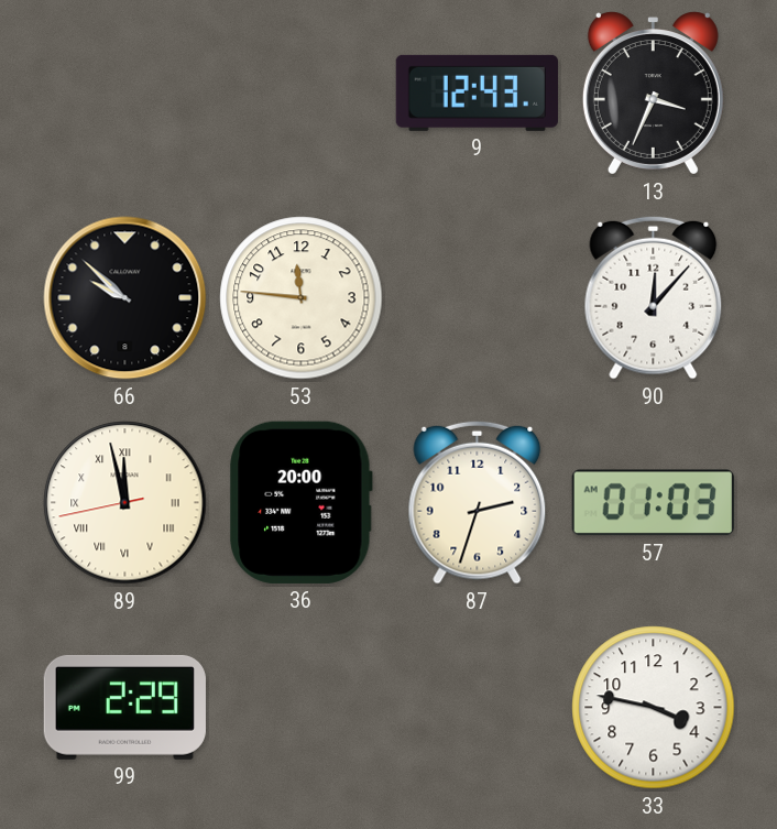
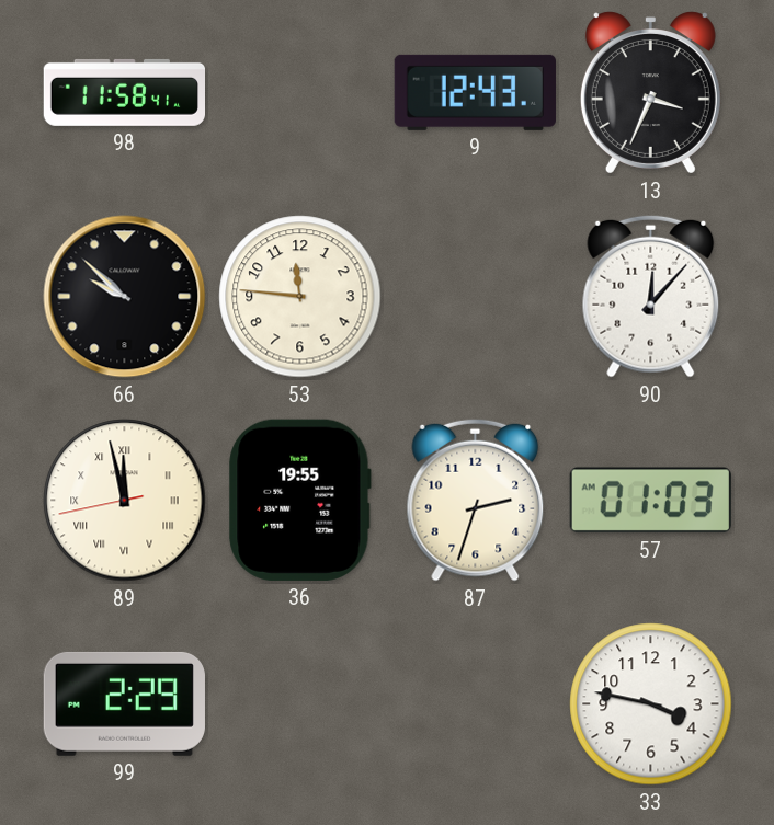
98: none -> 11:58 (124, 92)
36: 20:00 -> 19:55 (300, 500)
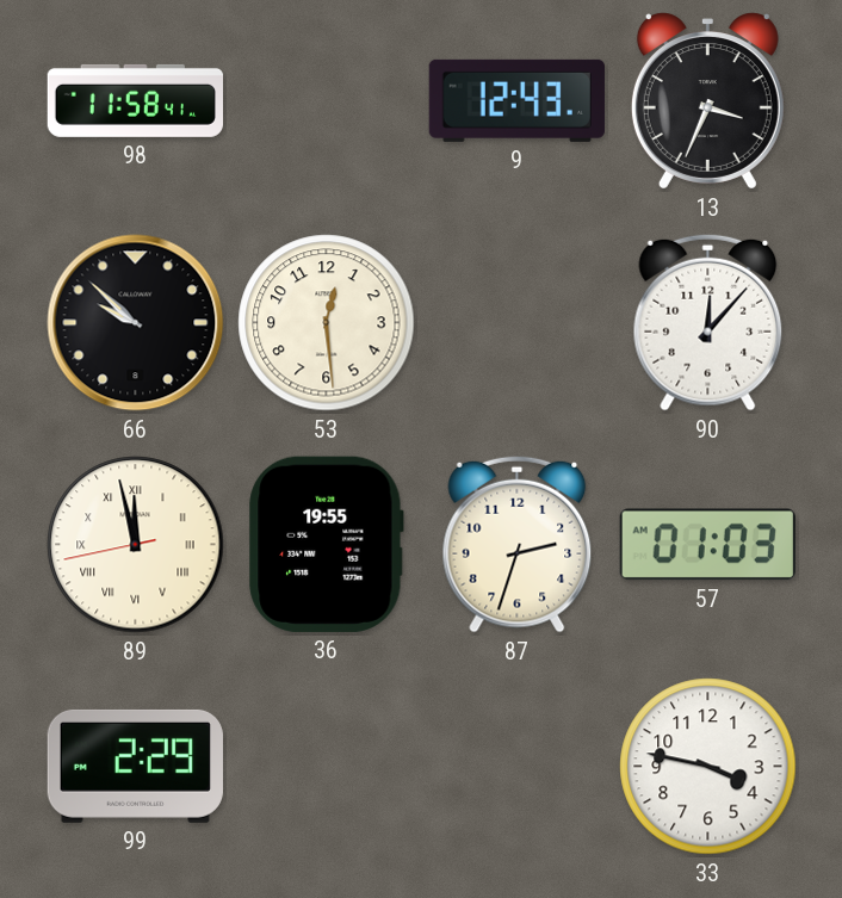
53: 11:46 -> 12:29 (327, 323)
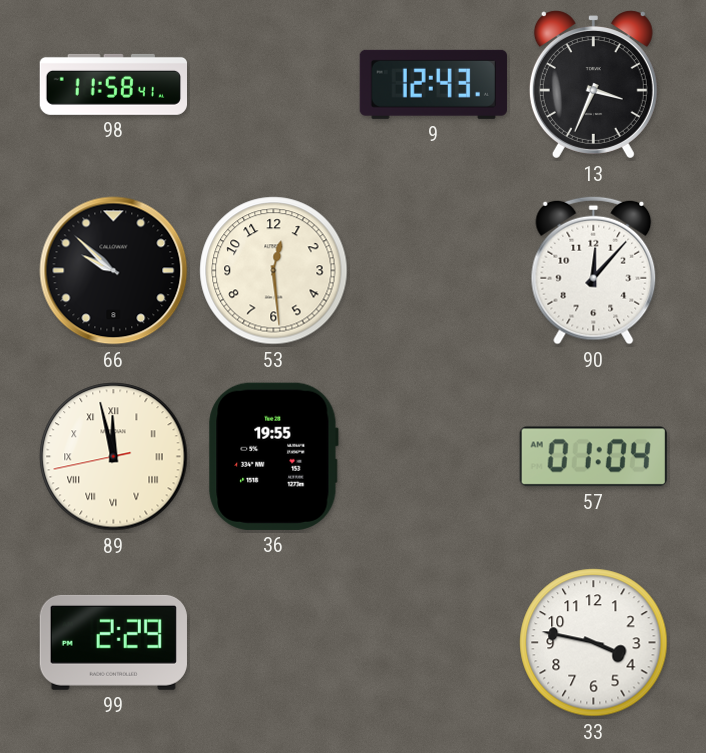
87: 2:33 -> none (518, 544)
57: 01:03 -> 01:04 (593, 457)
